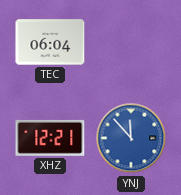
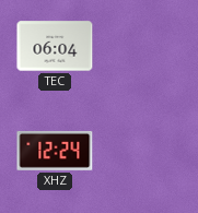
XHZ: 12:21 -> 12:24 (55, 151)
YNJ: 11:53 -> none (131, 138)
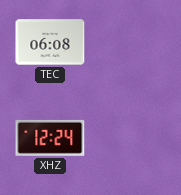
TEC: 06:04 -> 06:08 (50, 42)
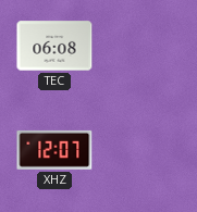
XHZ: 12:24 -> 12:07 (54, 150)
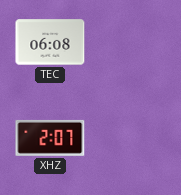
XHZ: 12:07 -> 2:07 (50, 138)
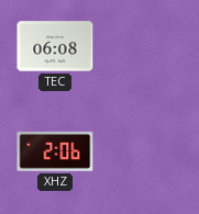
XHZ: 2:07 -> 2:06 (55, 151)
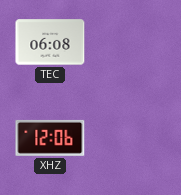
XHZ: 2:06 -> 12:06 (50, 138)
